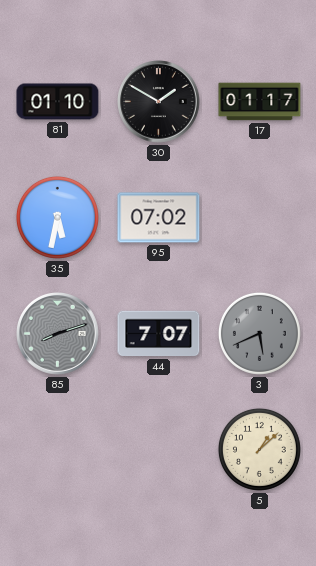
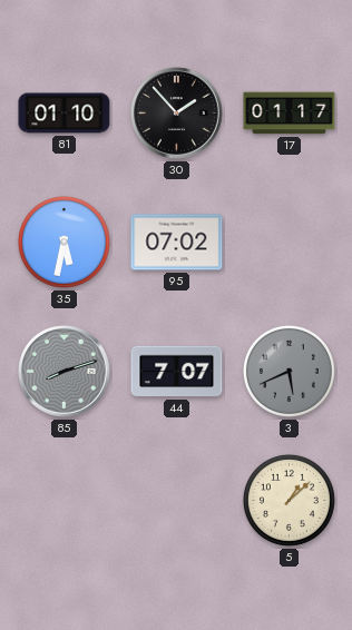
30: 1:50 -> 1:53 (177, 114)
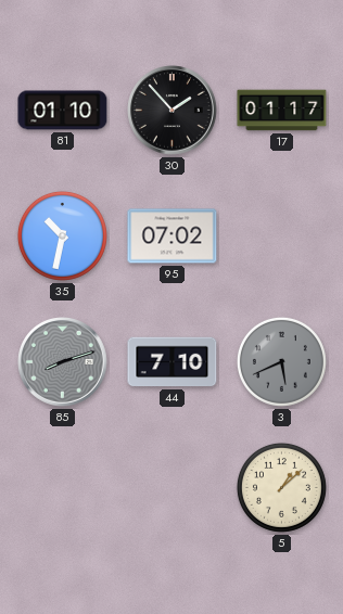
35: 5:32 -> 10:32 (62, 235)
44: 7:07 -> 7:10 (173, 362)
